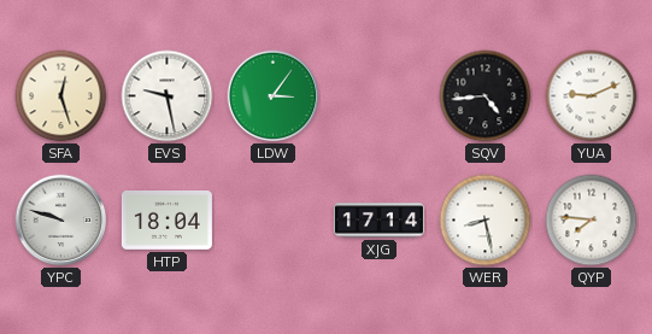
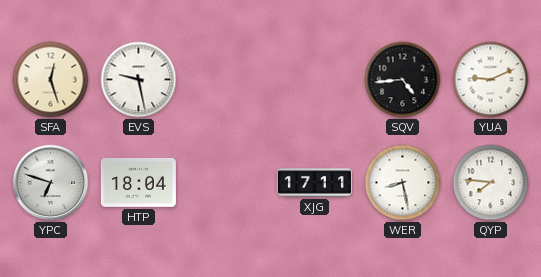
LDW: 3:06 -> none (274, 96)
YPC: 9:48 -> 6:48 (51, 183)
XJG: 17:14 -> 17:11 (314, 183)
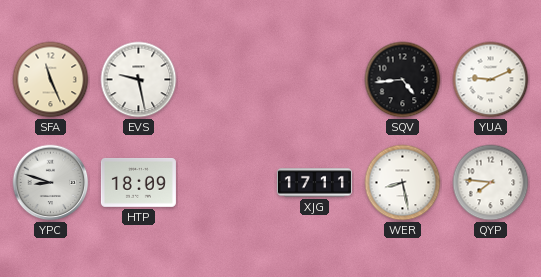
SFA: 12:27 -> 11:26 (51, 80)
YPC: 6:48 -> 8:48 (51, 183)
HTP: 18:04 -> 18:09 (138, 182)
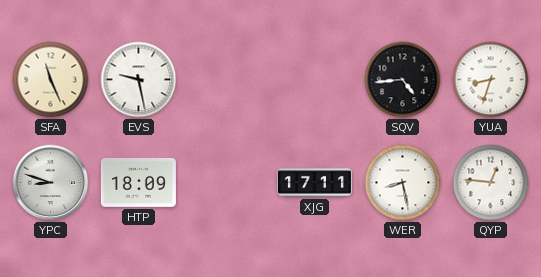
YUA: 9:11 -> 8:33 (491, 80)
QYP: 7:46 -> 12:46 (491, 183)
